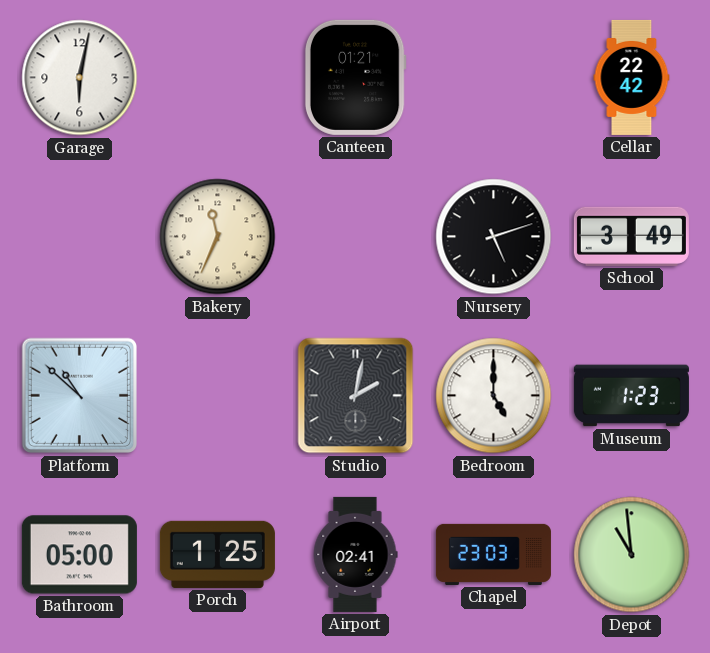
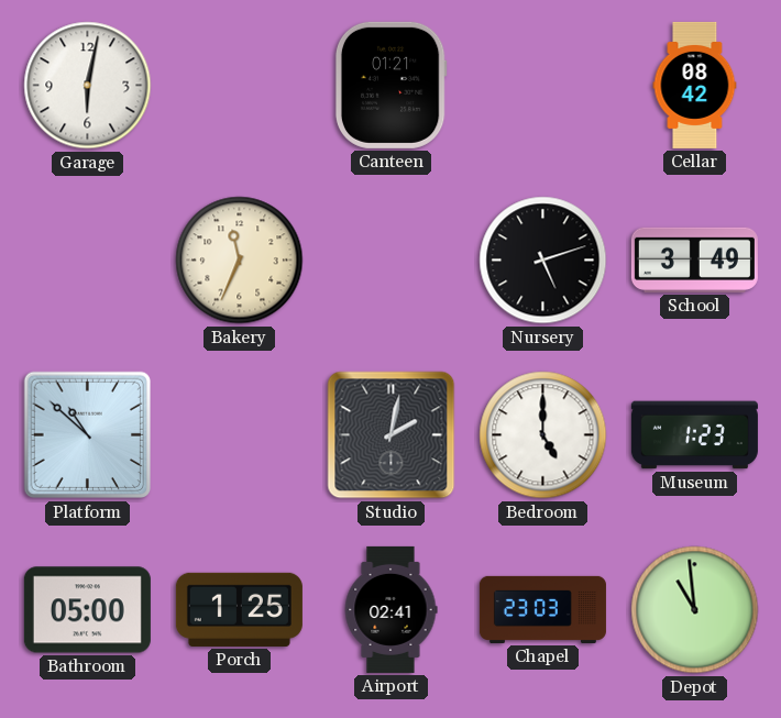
Cellar: 22:42 -> 08:42 (695, 85)
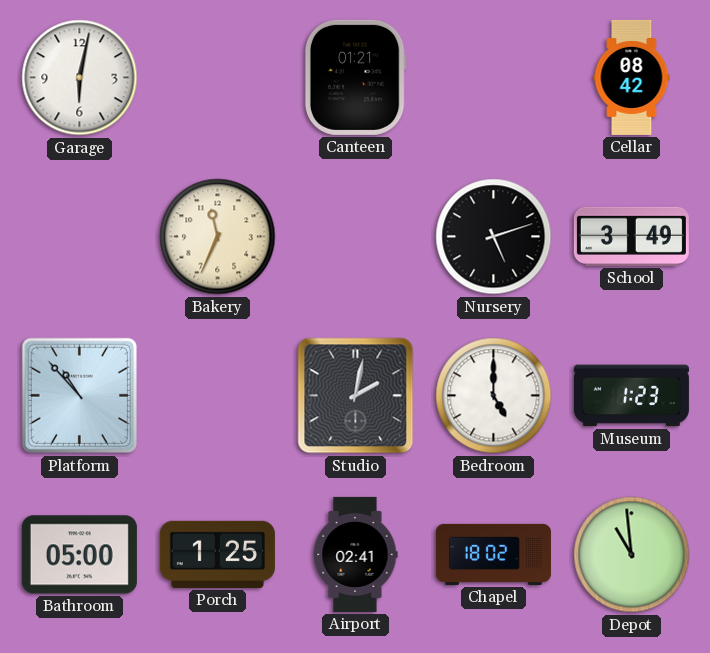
Platform: 10:52 -> 10:53 (79, 396)
Chapel: 23:03 -> 18:02 (493, 554)
